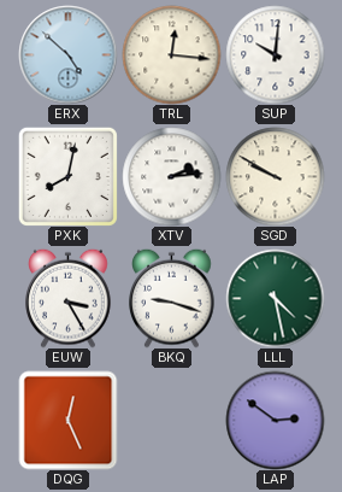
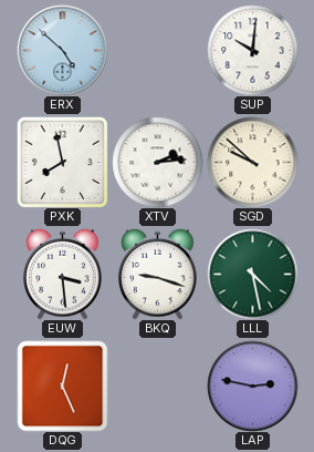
TRL: 12:16 -> none (171, 54)
PXK: 8:02 -> 7:58 (62, 162)
SGD: 9:50 -> 9:52 (252, 162)
EUW: 3:25 -> 3:29 (63, 274)
LAP: 2:51 -> 2:47 (252, 386)
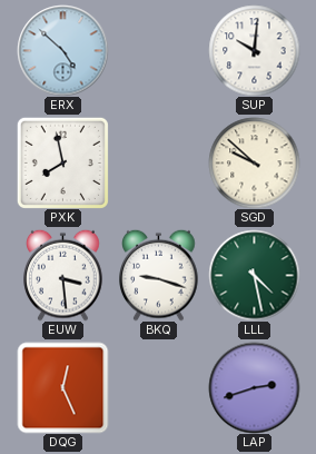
XTV: 2:14 -> none (157, 162)
LAP: 2:47 -> 2:42 (254, 387)
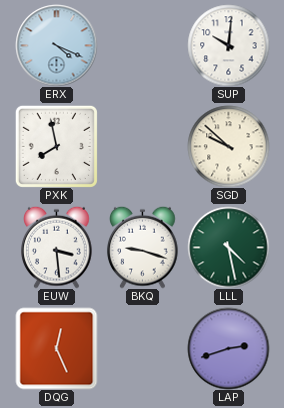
ERX: 4:52 -> 4:19 (56, 45)
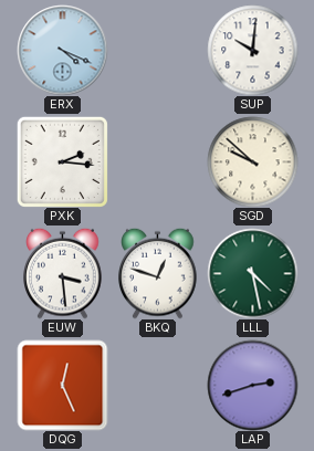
PXK: 7:58 -> 2:16 (62, 161)
BKQ: 9:18 -> 12:48 (158, 273)
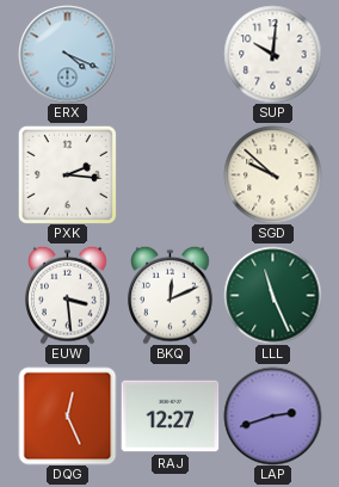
BKQ: 12:48 -> 12:11 (171, 295)
LLL: 4:28 -> 11:26 (272, 295)
RAJ: none -> 12:27 (169, 417)
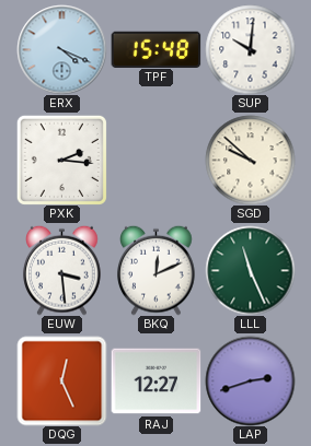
TPF: none -> 15:48 (155, 49)
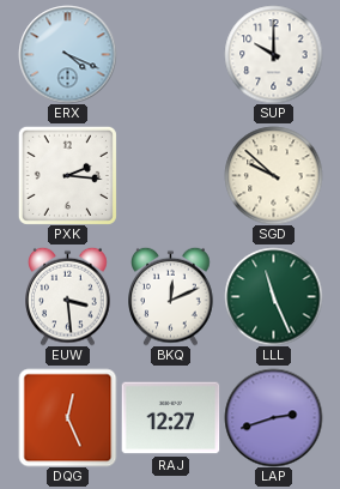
TPF: 15:48 -> none (155, 49)
SUP: 10:01 -> 10:00 (273, 54)
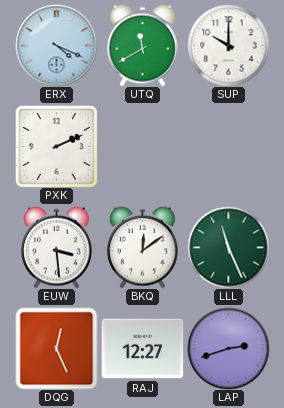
UTQ: none -> 11:40 (143, 45)
PXK: 2:16 -> 2:11 (56, 146)
SGD: 9:52 -> none (273, 175)
BKQ: 12:11 -> 12:09 (143, 247)
